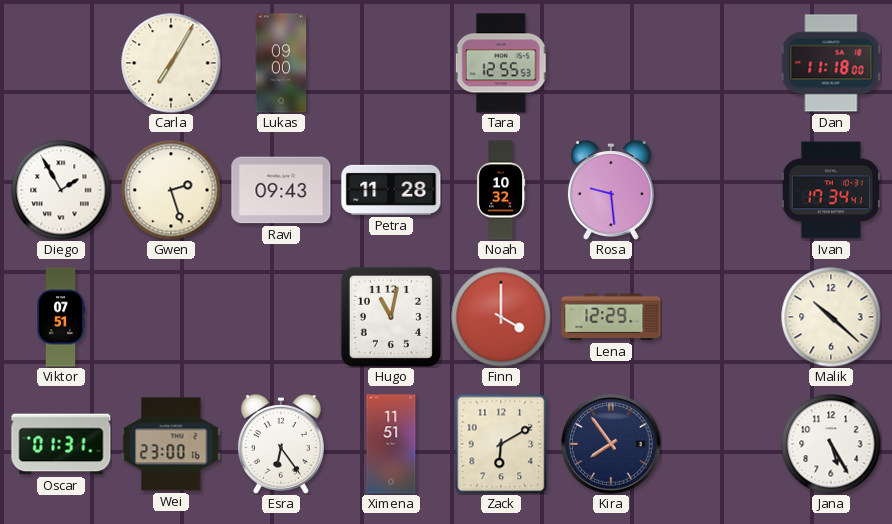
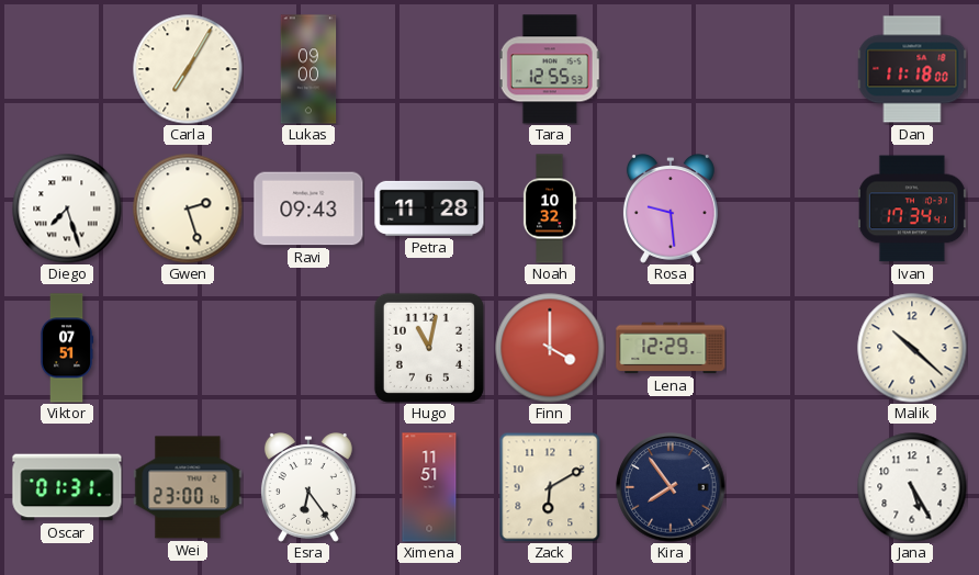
Diego: 1:55 -> 7:27 (67, 208)
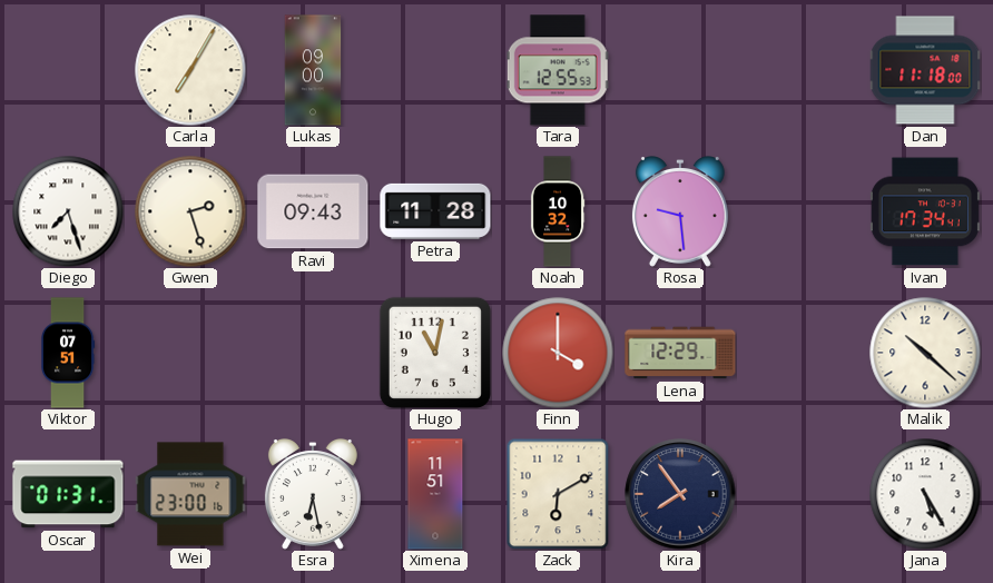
Esra: 6:24 -> 6:28 (313, 495)
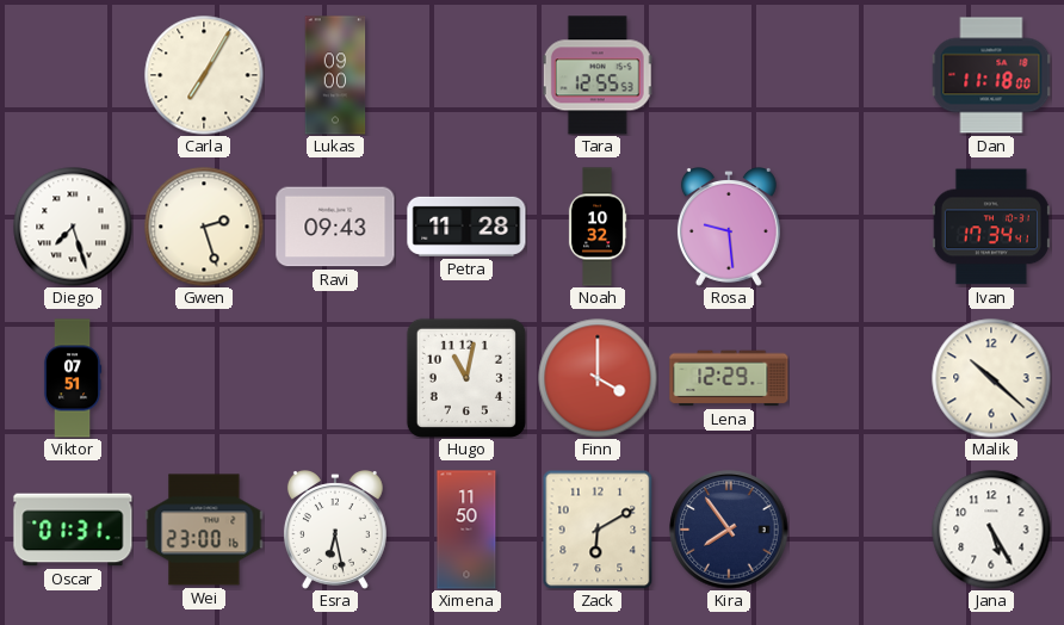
Ximena: 11:51 -> 11:50 (466, 530)
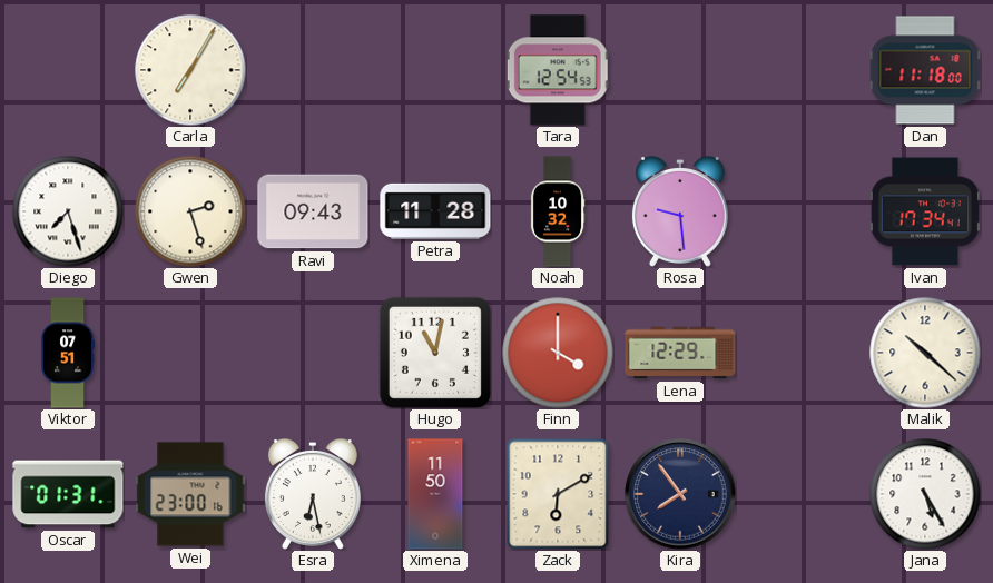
Lukas: 09:00 -> none (335, 75)
Tara: 12:55 -> 12:54 (558, 70)
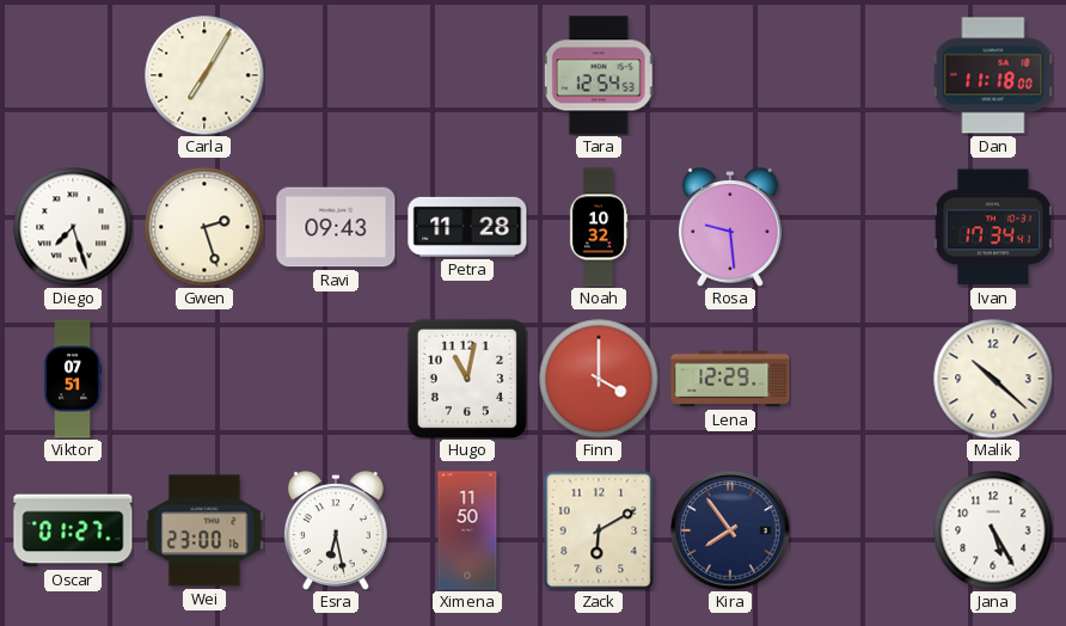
Oscar: 01:31 -> 01:27 (73, 530)
